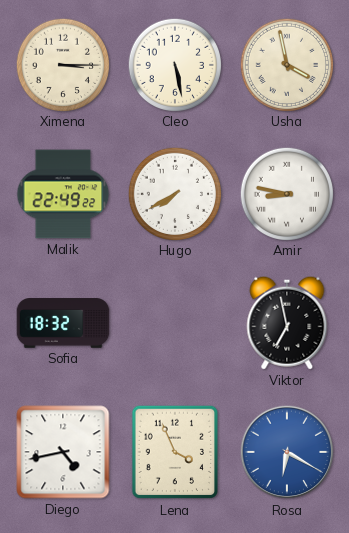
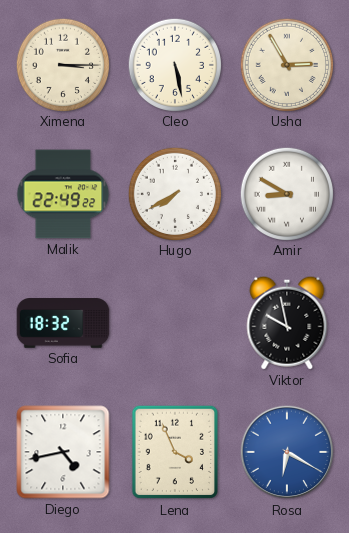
Usha: 3:58 -> 2:55 (286, 64)
Amir: 8:47 -> 8:50 (286, 193)
Viktor: 6:58 -> 9:58 (287, 323)
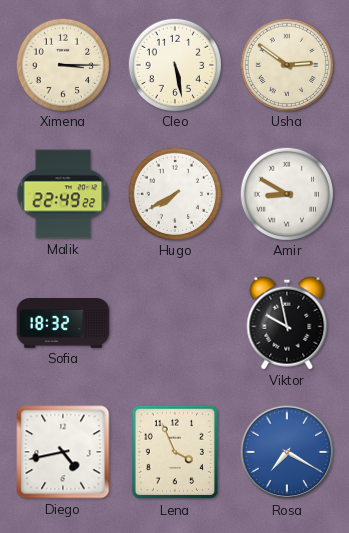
Usha: 2:55 -> 2:51 (286, 64)
Rosa: 6:20 -> 7:20 (287, 452)
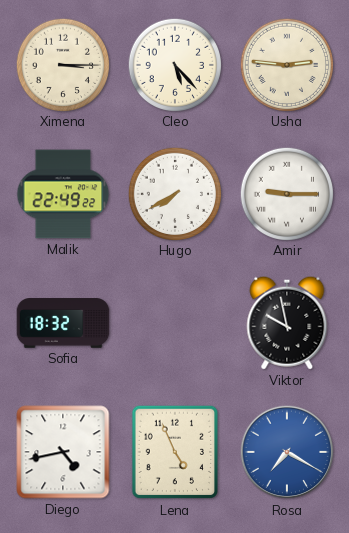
Cleo: 5:28 -> 5:23 (174, 64)
Usha: 2:51 -> 2:46 (286, 64)
Amir: 8:50 -> 9:15 (286, 193)
Lena: 3:56 -> 4:56 (174, 452)
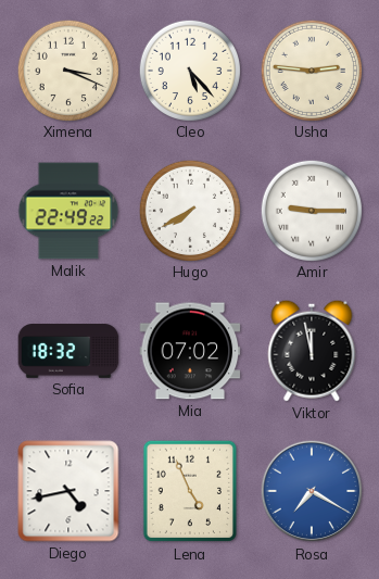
Ximena: 3:15 -> 3:19 (67, 70)
Mia: none -> 07:02 (190, 351)
Viktor: 9:58 -> 11:58 (312, 351)
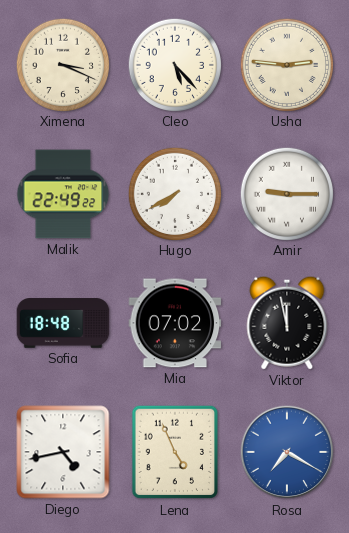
Sofia: 18:32 -> 18:48 (63, 323)
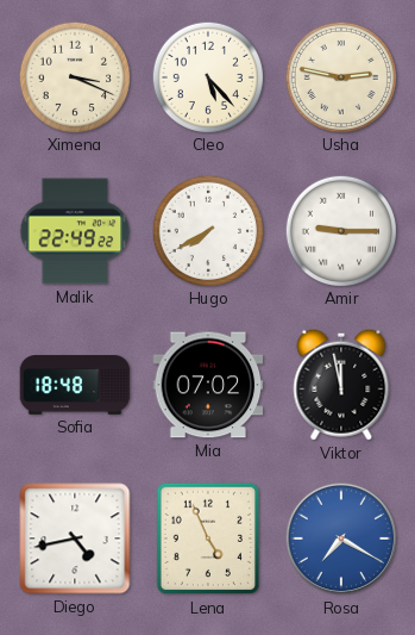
Usha: 2:46 -> 2:47 (340, 76)
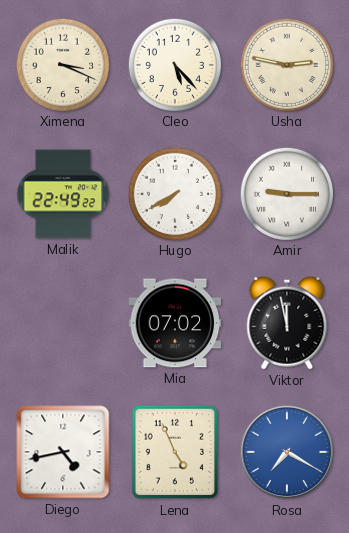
Sofia: 18:48 -> none (75, 385)
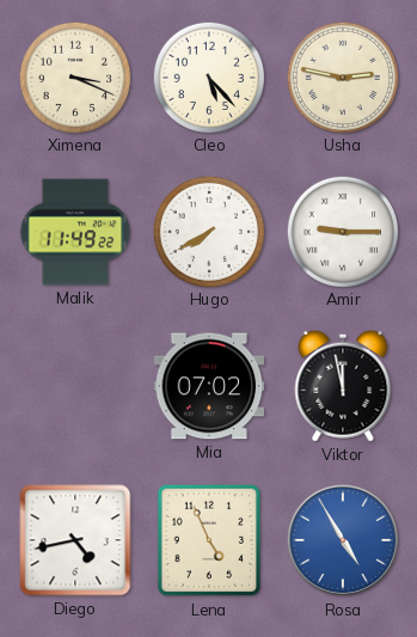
Malik: 22:49 -> 11:49 (75, 232)
Rosa: 7:20 -> 4:55 (343, 540)
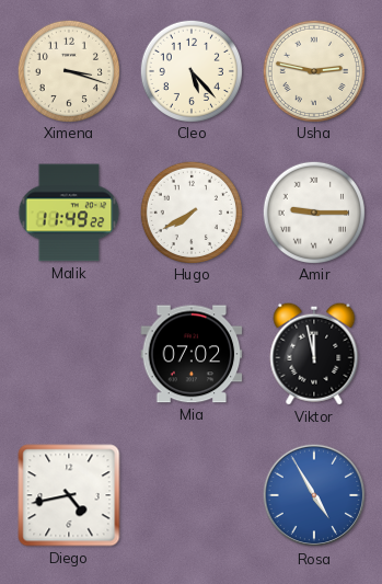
Ximena: 3:19 -> 3:18 (68, 70)
Lena: 4:56 -> none (208, 540)
